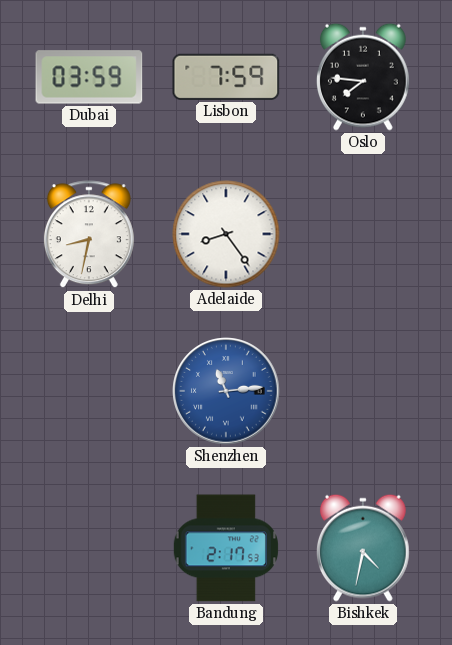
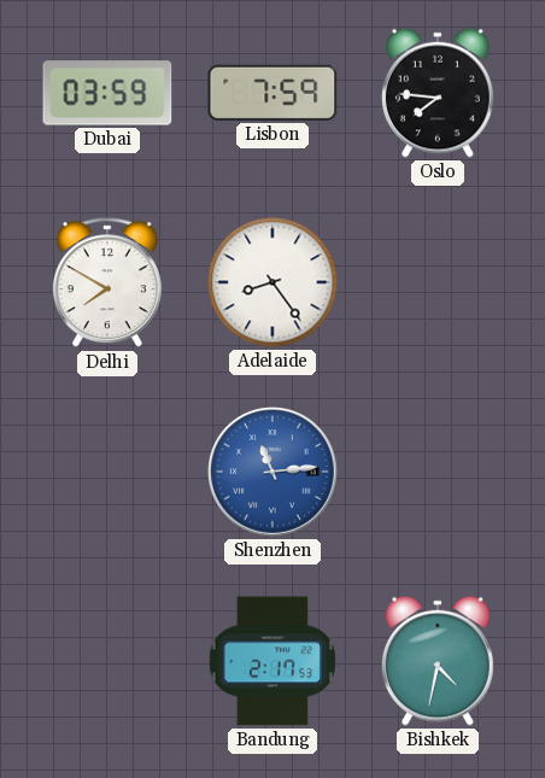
Delhi: 8:32 -> 7:50 (107, 283)
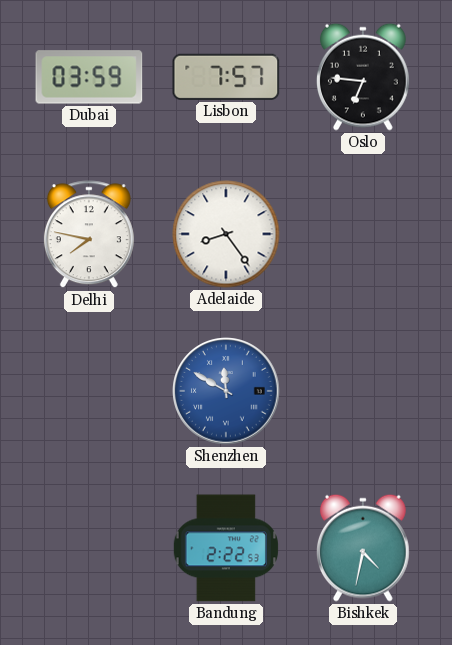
Lisbon: 7:59 -> 7:57 (226, 77)
Oslo: 7:46 -> 6:46 (363, 77)
Delhi: 7:50 -> 7:47 (89, 235)
Shenzhen: 11:14 -> 11:50 (226, 391)
Bandung: 2:17 -> 2:22 (226, 548)
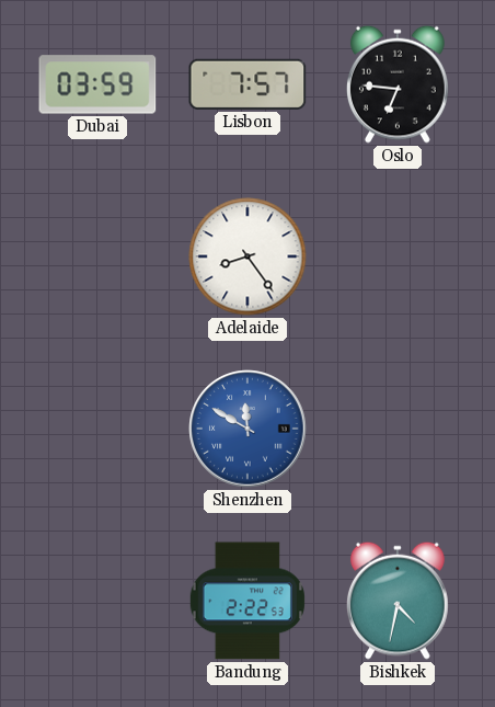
Delhi: 7:47 -> none (89, 235)
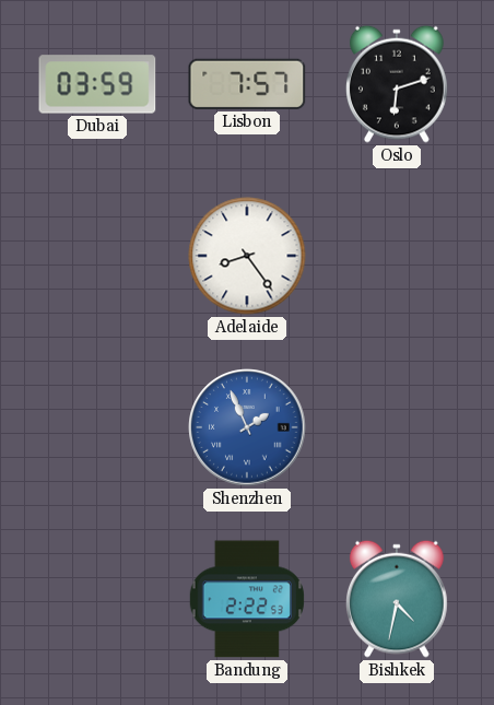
Oslo: 6:46 -> 6:12 (397, 84)
Shenzhen: 11:50 -> 1:56 (247, 427)
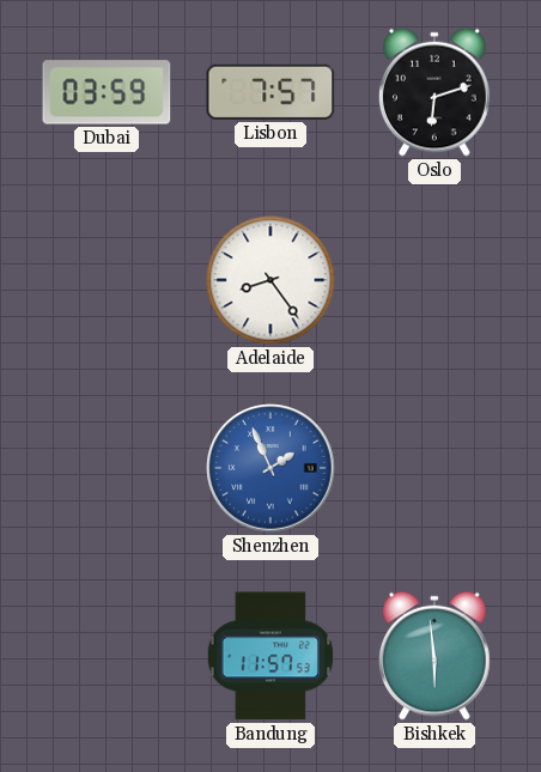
Bandung: 2:22 -> 11:57 (270, 656)
Bishkek: 4:32 -> 5:59 (434, 656)
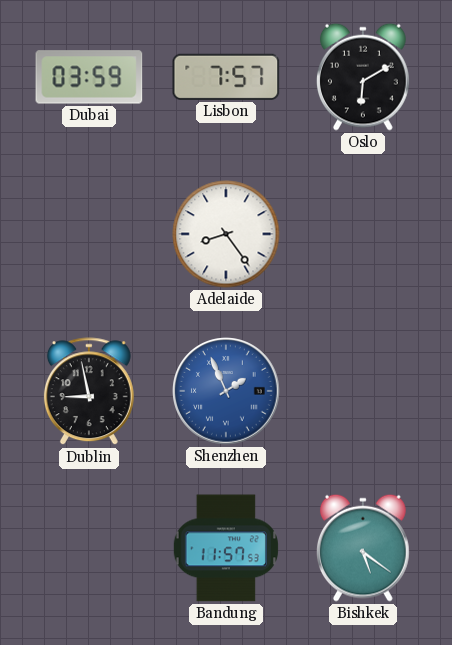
Oslo: 6:12 -> 6:10 (363, 77)
Dublin: none -> 8:58 (89, 392)
Bishkek: 5:59 -> 5:21 (363, 548)
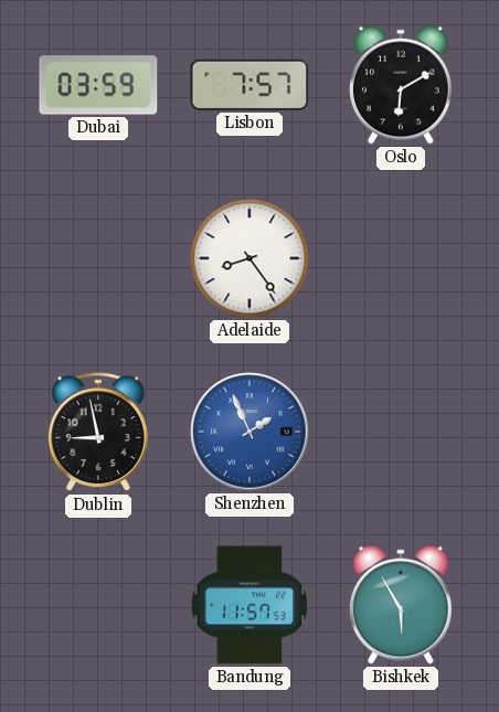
Bishkek: 5:21 -> 5:55 (401, 605)
